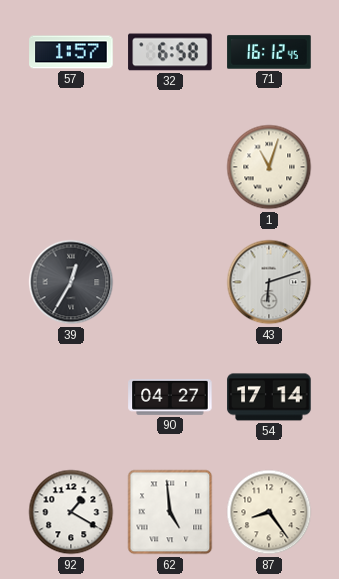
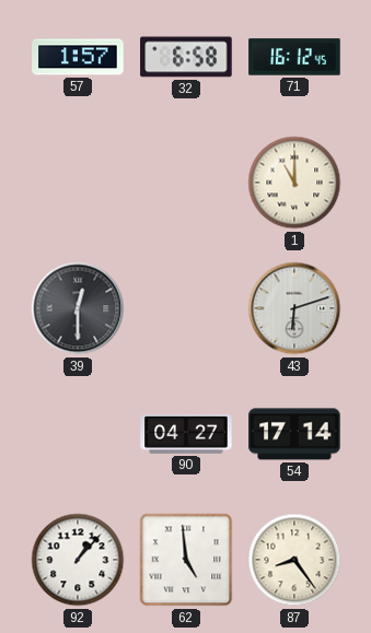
1: 11:03 -> 11:00 (294, 183)
39: 12:35 -> 12:30 (78, 308)
92: 1:20 -> 1:07 (78, 560)
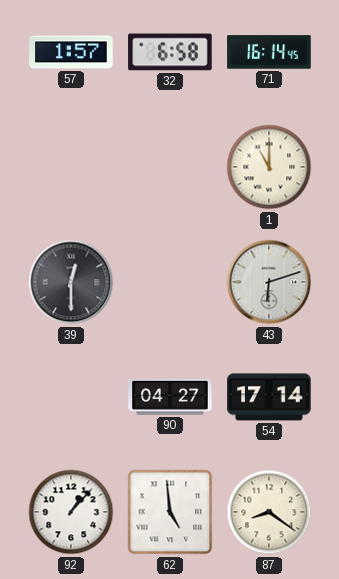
71: 16:12 -> 16:14 (269, 52)
87: 8:24 -> 8:21 (269, 512)
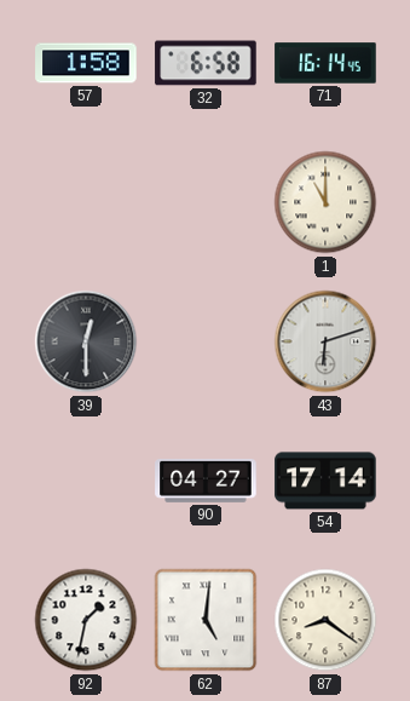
57: 1:57 -> 1:58 (86, 63)
92: 1:07 -> 1:32 (86, 620)
62: 4:59 -> 5:01 (206, 620)
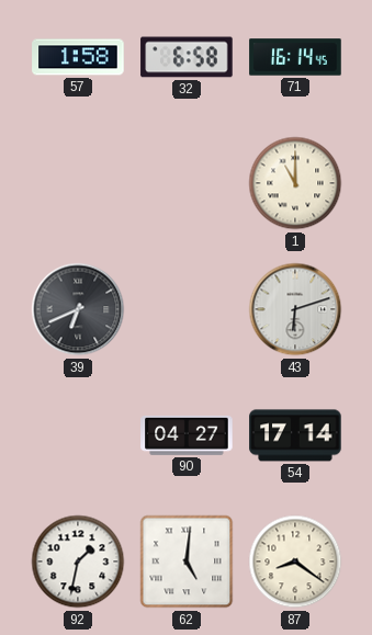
39: 12:30 -> 6:41 (78, 309)
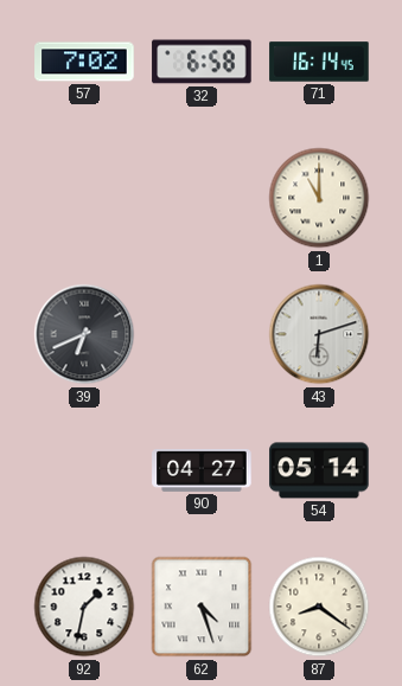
57: 1:58 -> 7:02 (84, 62)
54: 17:14 -> 05:14 (319, 470)
62: 5:01 -> 4:27 (202, 607)
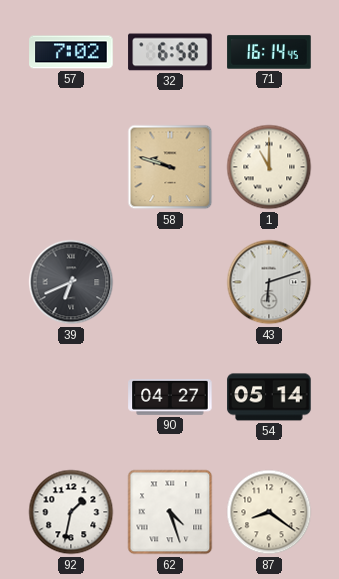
58: none -> 9:48 (170, 167)
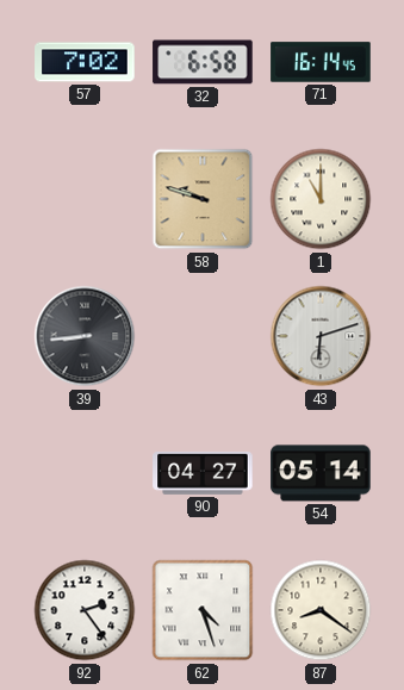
39: 6:41 -> 8:44 (85, 336)
92: 1:32 -> 2:24 (85, 610)
